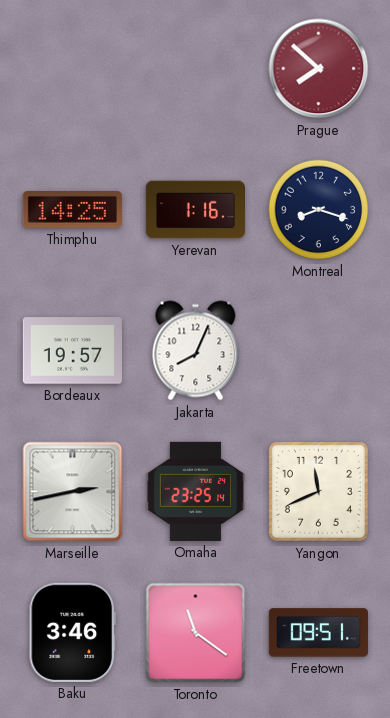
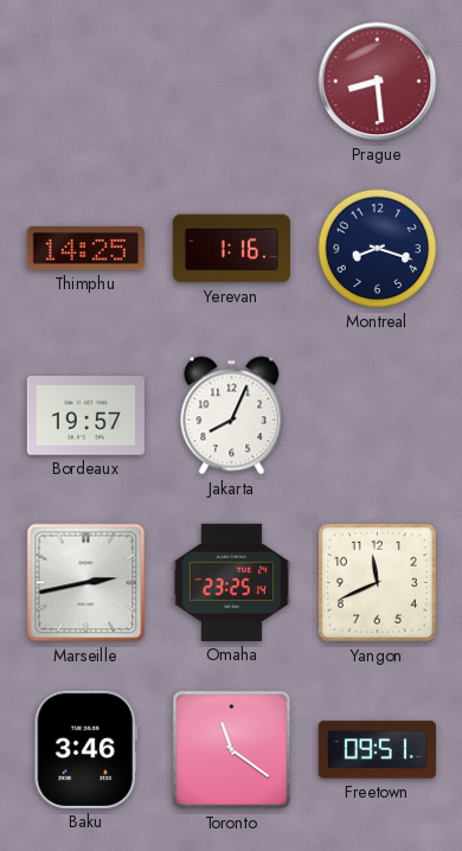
Prague: 7:52 -> 8:29 (378, 82)
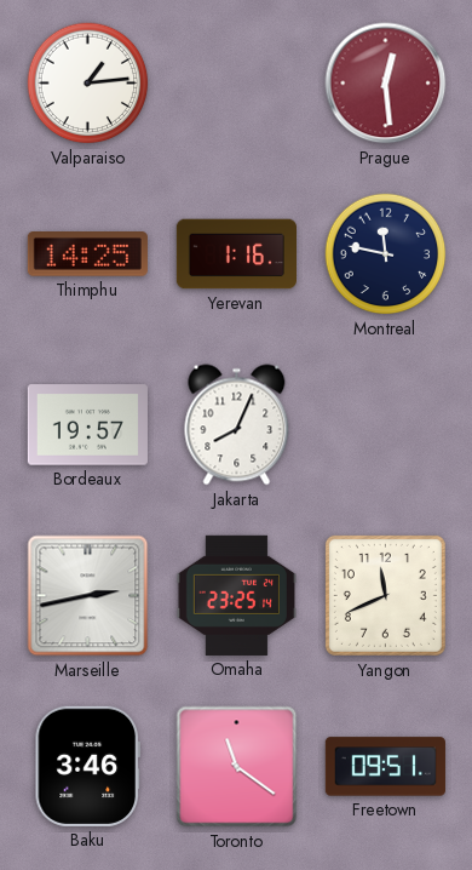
Valparaiso: none -> 1:14 (88, 84)
Prague: 8:29 -> 12:29 (386, 84)
Montreal: 8:18 -> 11:47 (386, 254)
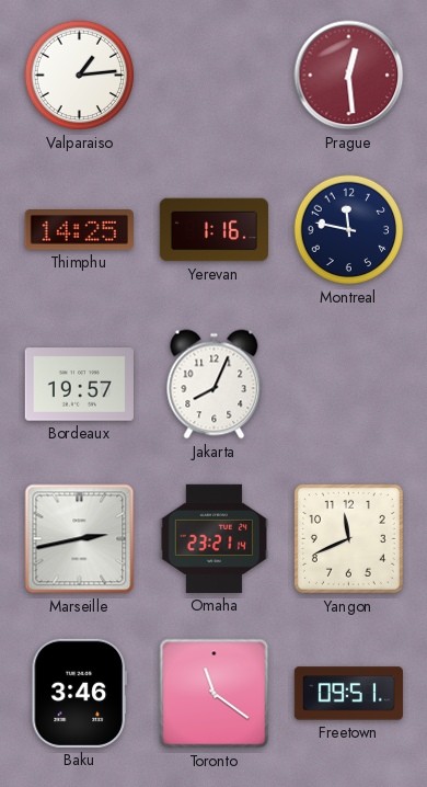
Omaha: 23:25 -> 23:21 (214, 538)
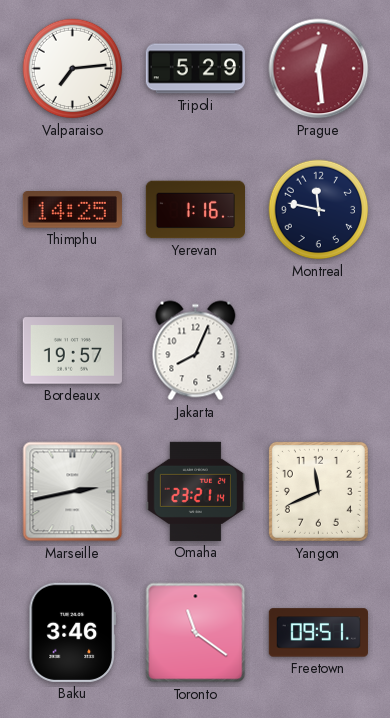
Valparaiso: 1:14 -> 7:14 (73, 69)
Tripoli: none -> 5:29 (195, 69)
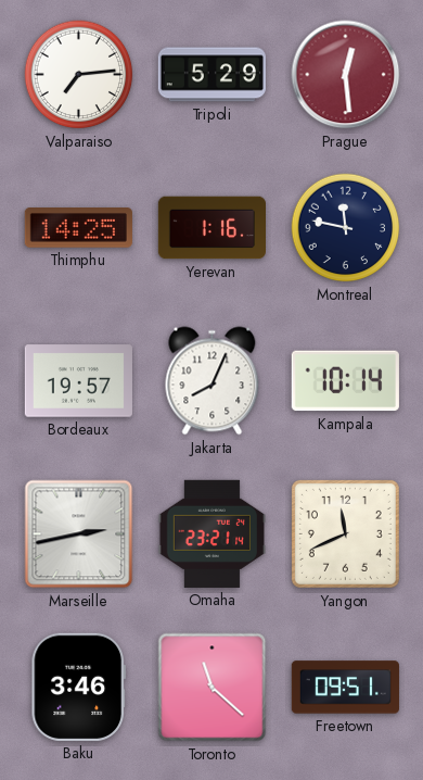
Kampala: none -> 10:14 (345, 381)
Toronto: 11:21 -> 11:22 (213, 688)
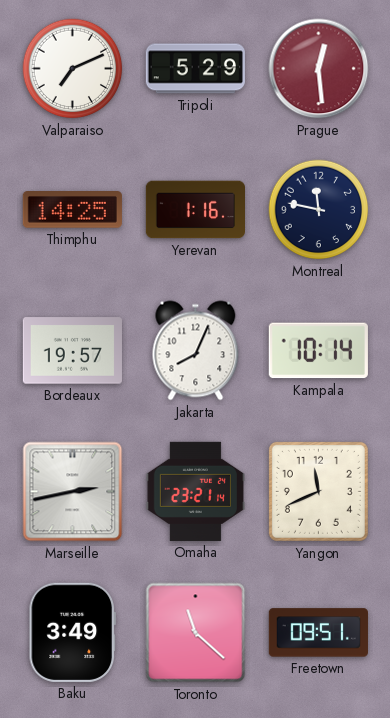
Valparaiso: 7:14 -> 7:11 (73, 69)
Baku: 3:46 -> 3:49 (72, 632)
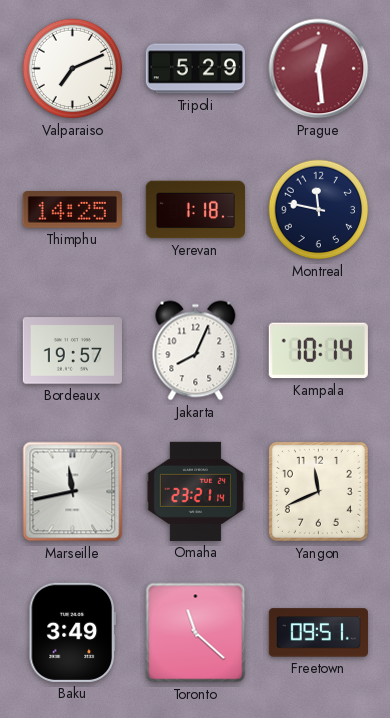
Yerevan: 1:16 -> 1:18 (195, 210)
Marseille: 2:43 -> 11:43 (73, 492)
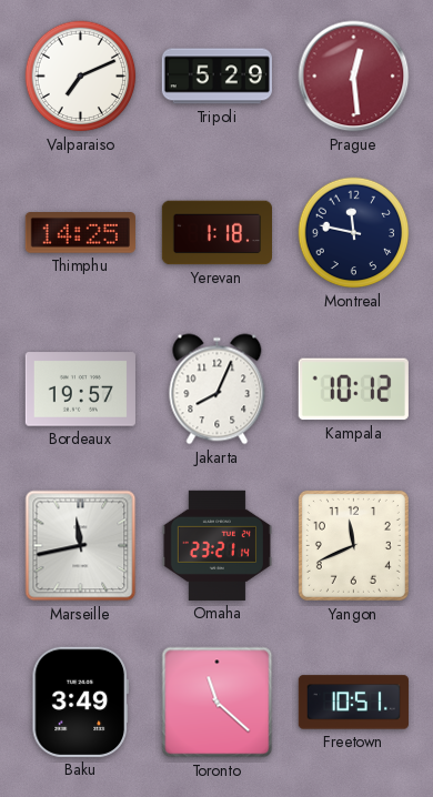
Kampala: 10:14 -> 10:12 (353, 390)
Freetown: 09:51 -> 10:51 (353, 703)
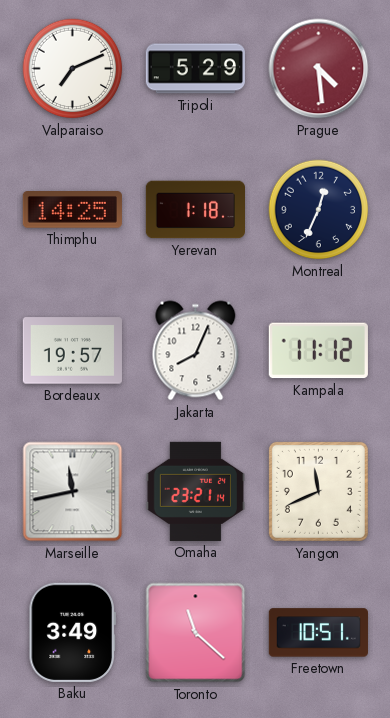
Prague: 12:29 -> 4:29 (319, 69)
Montreal: 11:47 -> 12:34 (319, 210)
Kampala: 10:12 -> 11:12 (318, 351)
